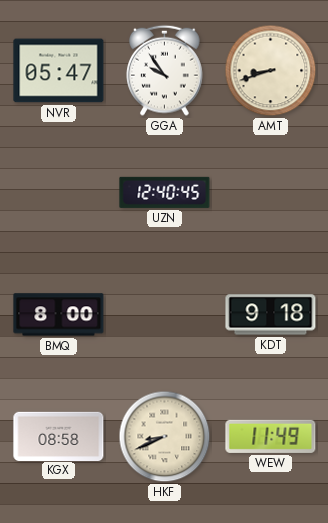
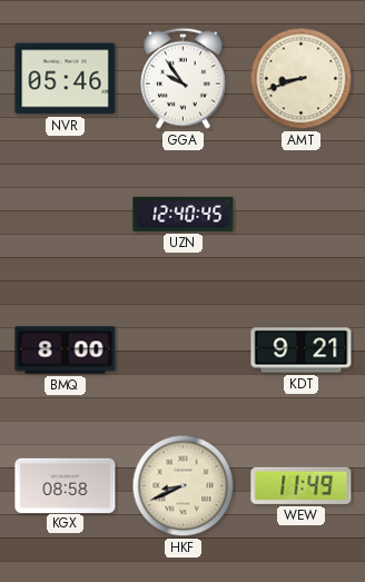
NVR: 05:47 -> 05:46 (66, 79)
KDT: 9:18 -> 9:21 (302, 351)
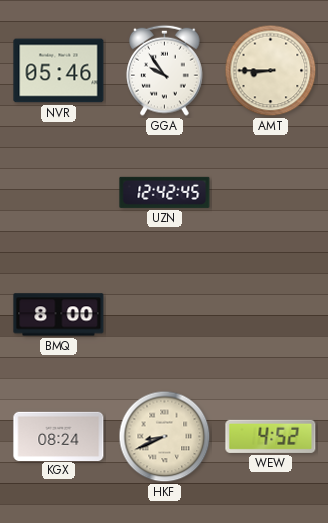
AMT: 8:42 -> 8:45 (271, 71)
UZN: 12:40 -> 12:42 (165, 192)
KDT: 9:21 -> none (302, 351)
KGX: 08:58 -> 08:24 (59, 436)
WEW: 11:49 -> 4:52 (271, 436)
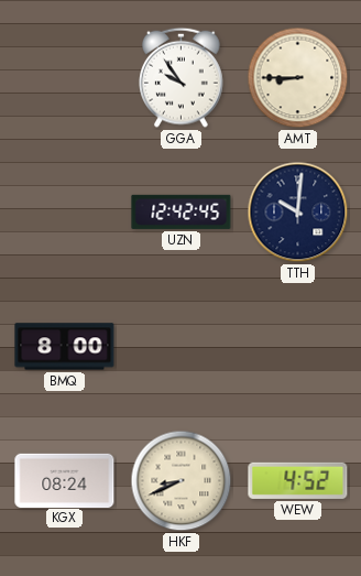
NVR: 05:46 -> none (59, 71)
TTH: none -> 10:01 (298, 213)
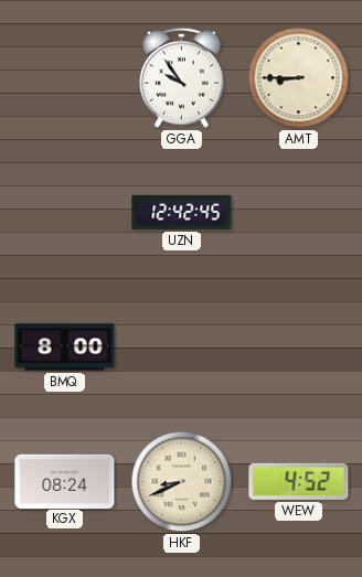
TTH: 10:01 -> none (298, 213)
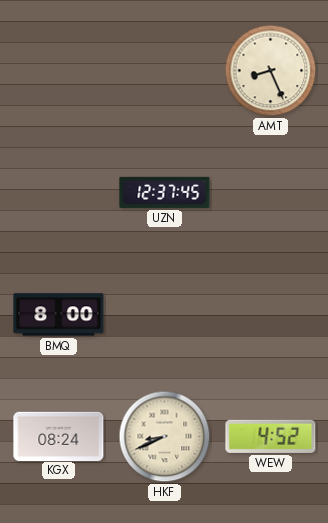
GGA: 9:54 -> none (182, 77)
AMT: 8:45 -> 8:26 (271, 71)
UZN: 12:42 -> 12:37 (165, 192)
